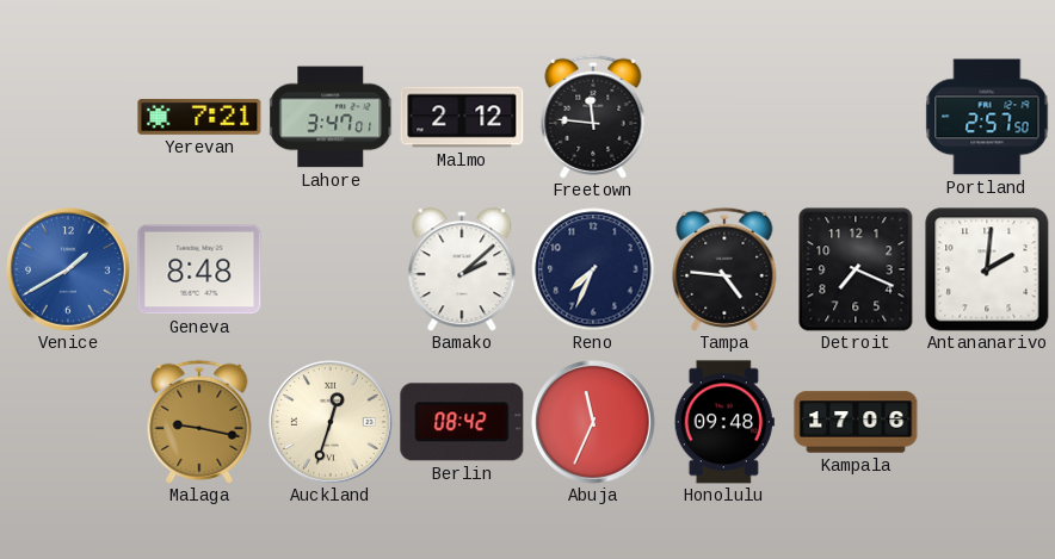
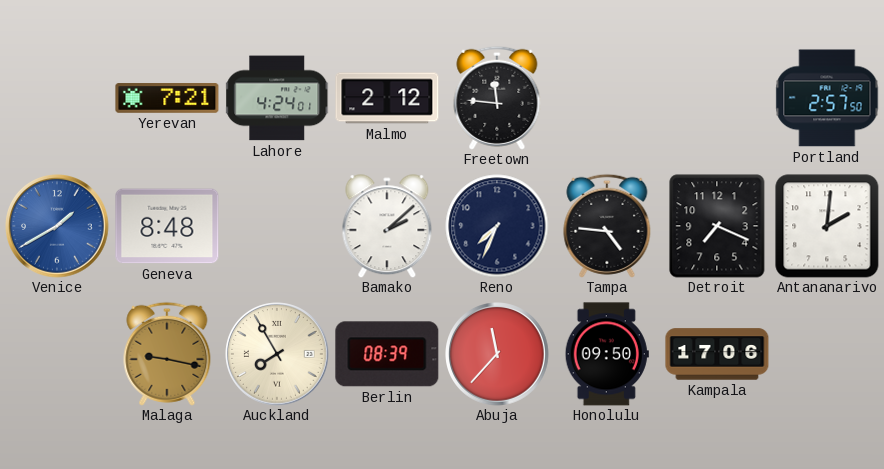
Lahore: 3:47 -> 4:24 (277, 98)
Auckland: 12:33 -> 7:55 (277, 354)
Berlin: 08:42 -> 08:39 (387, 354)
Abuja: 11:34 -> 11:37 (497, 354)
Honolulu: 09:48 -> 09:50 (607, 354)
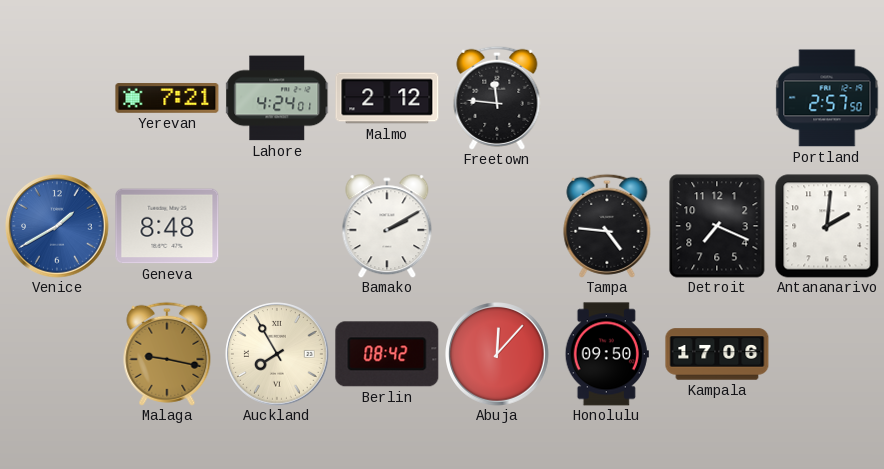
Bamako: 2:08 -> 2:10 (387, 226)
Reno: 7:34 -> none (497, 226)
Berlin: 08:39 -> 08:42 (387, 354)
Abuja: 11:37 -> 12:07 (497, 354)
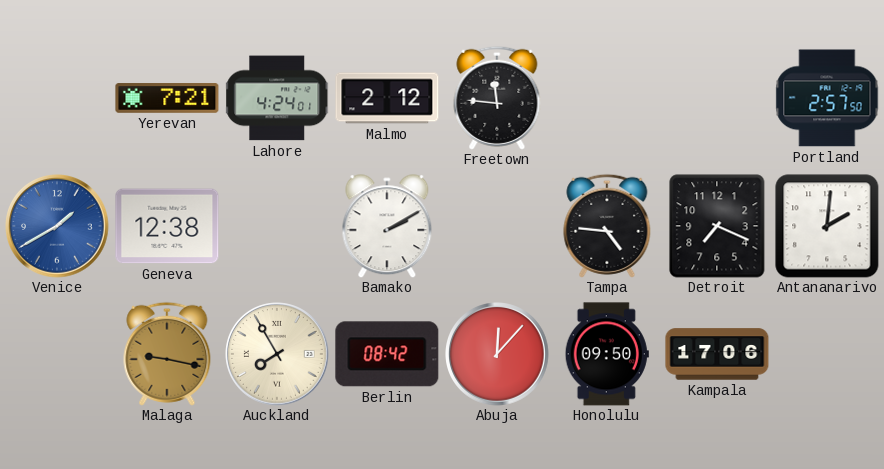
Geneva: 8:48 -> 12:38 (167, 226)
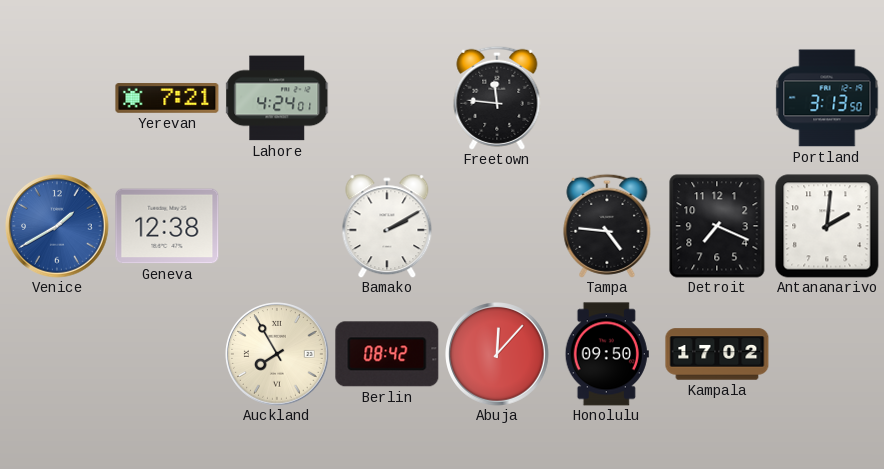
Malmo: 2:12 -> none (387, 98)
Portland: 2:57 -> 3:13 (827, 98)
Malaga: 9:17 -> none (167, 354)
Kampala: 17:06 -> 17:02 (717, 354)
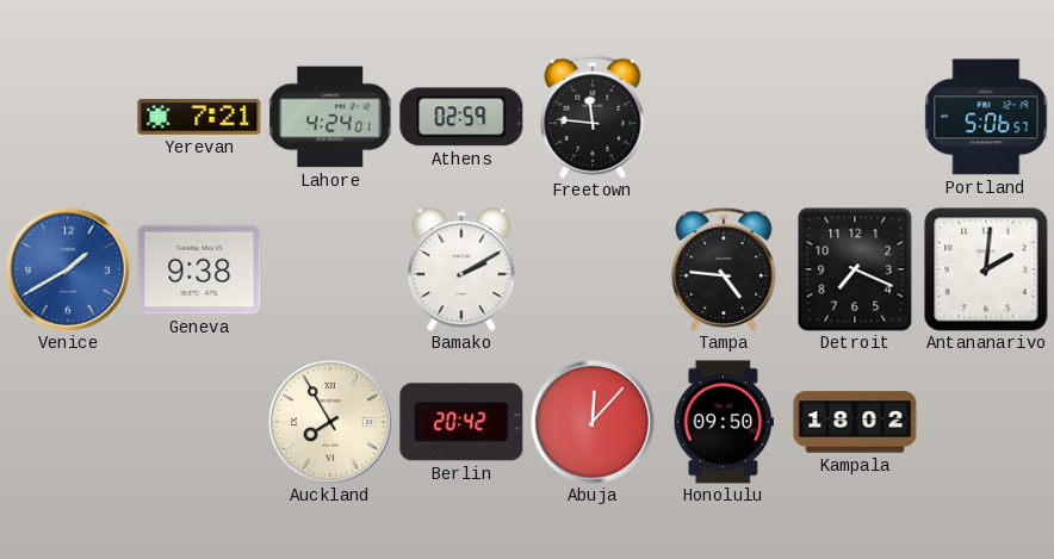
Athens: none -> 02:59 (461, 117)
Portland: 3:13 -> 5:06 (986, 117)
Geneva: 12:38 -> 9:38 (199, 269)
Berlin: 08:42 -> 20:42 (461, 422)
Kampala: 17:02 -> 18:02 (855, 422)
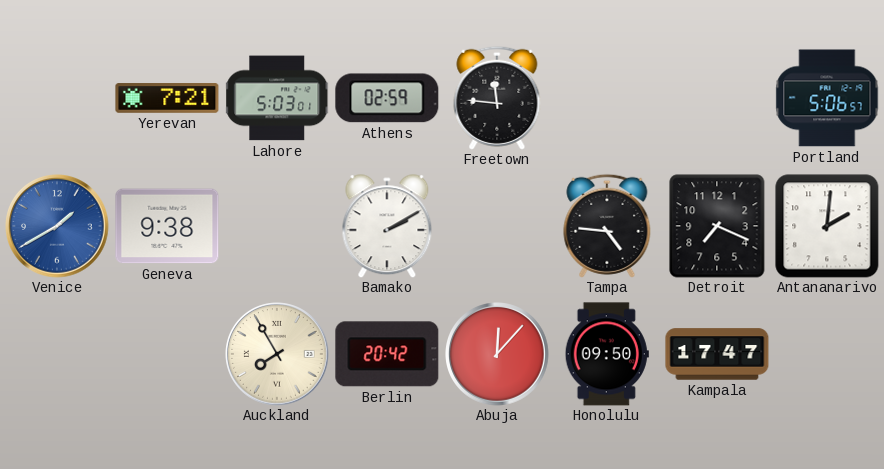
Lahore: 4:24 -> 5:03 (277, 98)
Kampala: 18:02 -> 17:47 (717, 354)
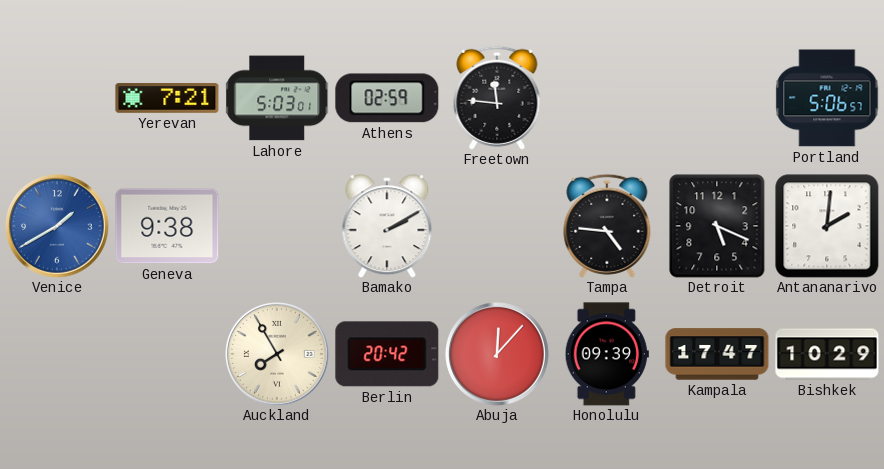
Detroit: 7:19 -> 5:19 (717, 226)
Honolulu: 09:50 -> 09:39 (607, 354)
Bishkek: none -> 10:29 (827, 354)
